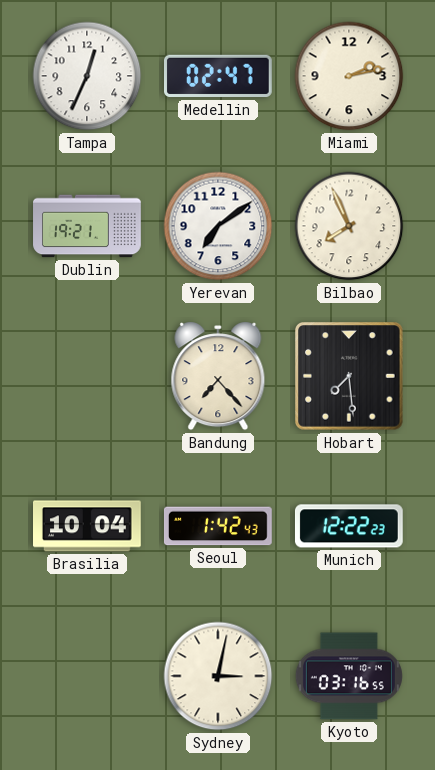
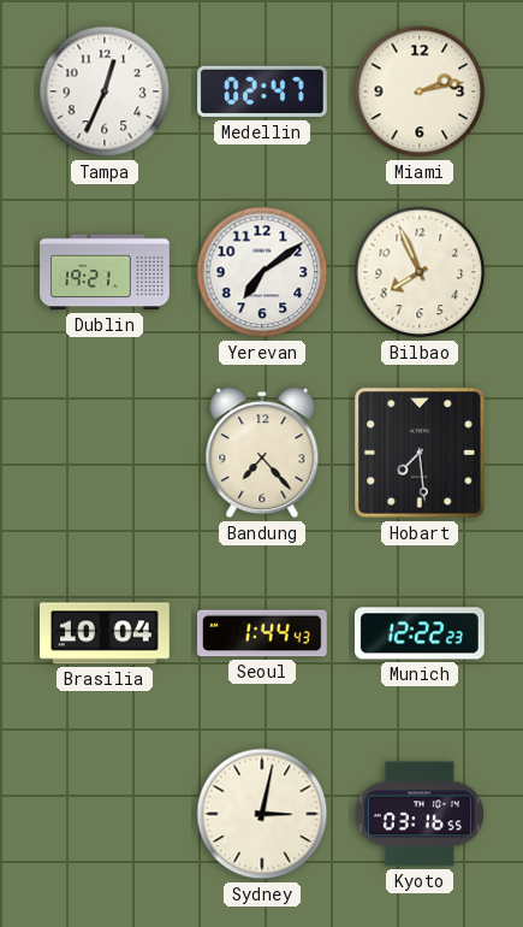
Seoul: 1:42 -> 1:44 (262, 633)
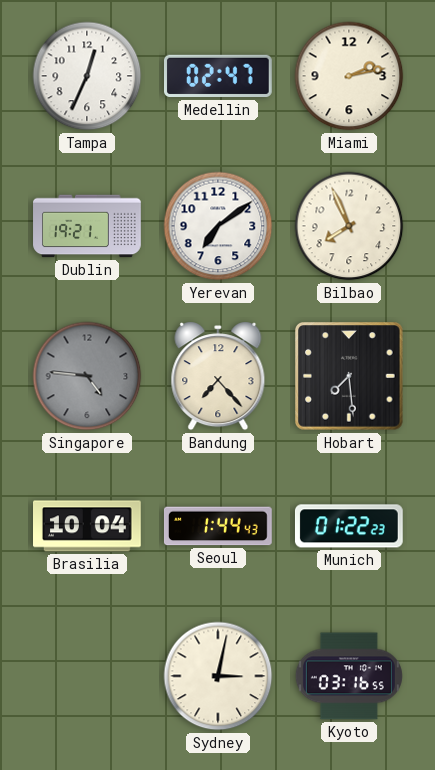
Singapore: none -> 4:46 (87, 376)
Munich: 12:22 -> 01:22 (349, 526)
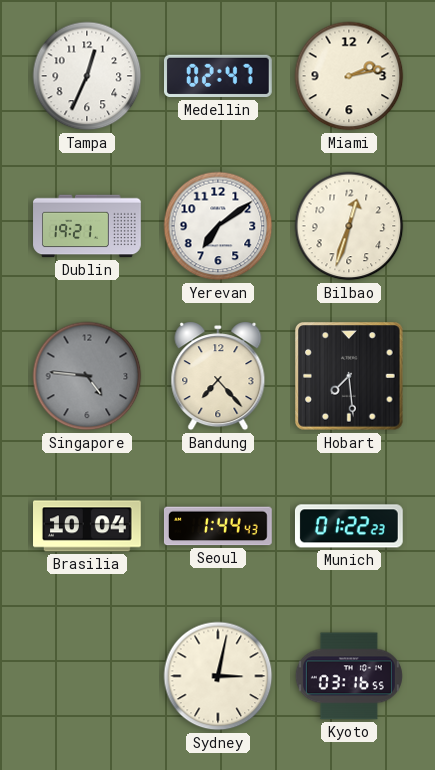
Bilbao: 7:56 -> 12:33 (349, 226)
